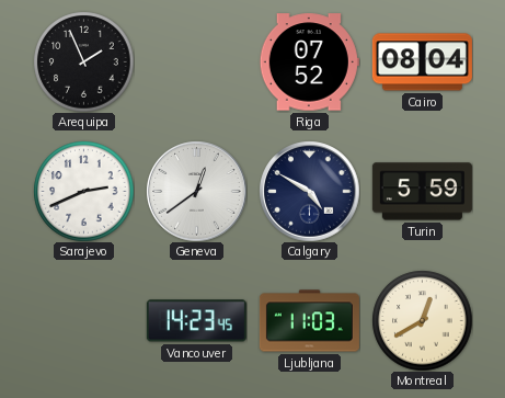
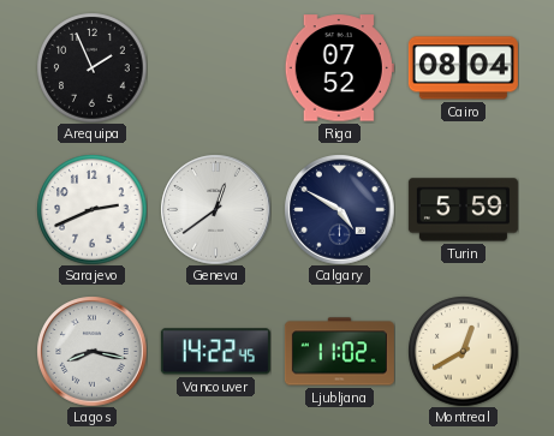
Lagos: none -> 8:17 (91, 351)
Vancouver: 14:23 -> 14:22 (215, 352)
Ljubljana: 11:03 -> 11:02 (339, 352)
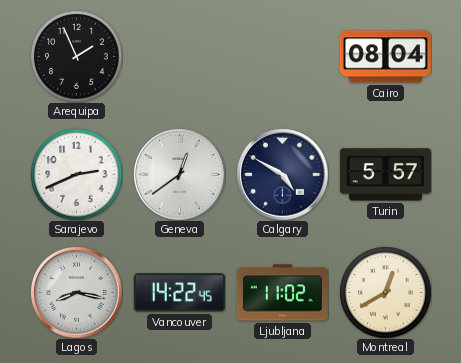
Riga: 07:52 -> none (339, 68)
Turin: 5:59 -> 5:57 (385, 175)
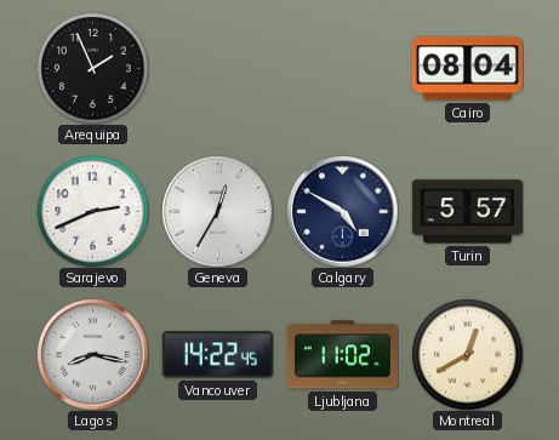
Geneva: 12:39 -> 12:35 (217, 211)
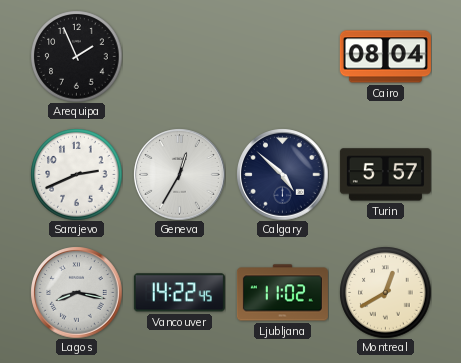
Calgary: 4:50 -> 4:52 (282, 174)
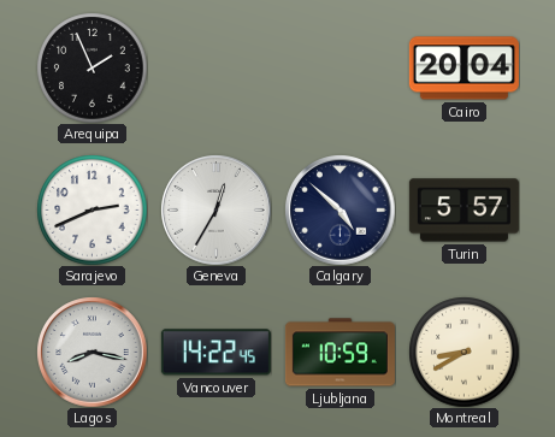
Cairo: 08:04 -> 20:04 (464, 69)
Ljubljana: 11:02 -> 10:59 (340, 353)
Montreal: 12:40 -> 8:40 (464, 352)
